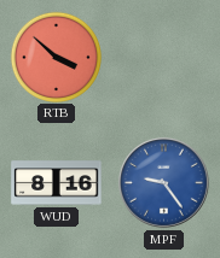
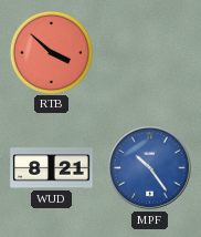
WUD: 8:16 -> 8:21 (52, 168)
MPF: 9:24 -> 10:24 (150, 168)
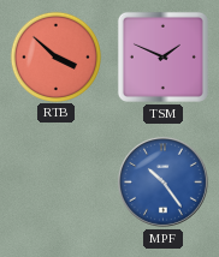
TSM: none -> 1:49 (162, 56)
WUD: 8:21 -> none (52, 168)
